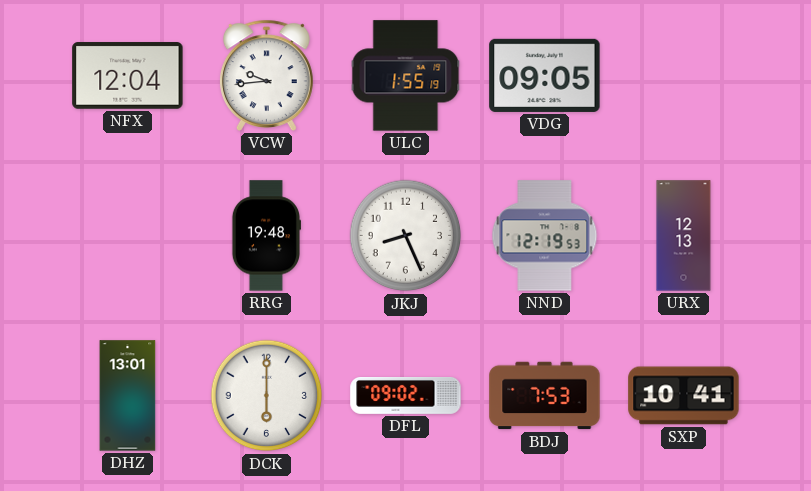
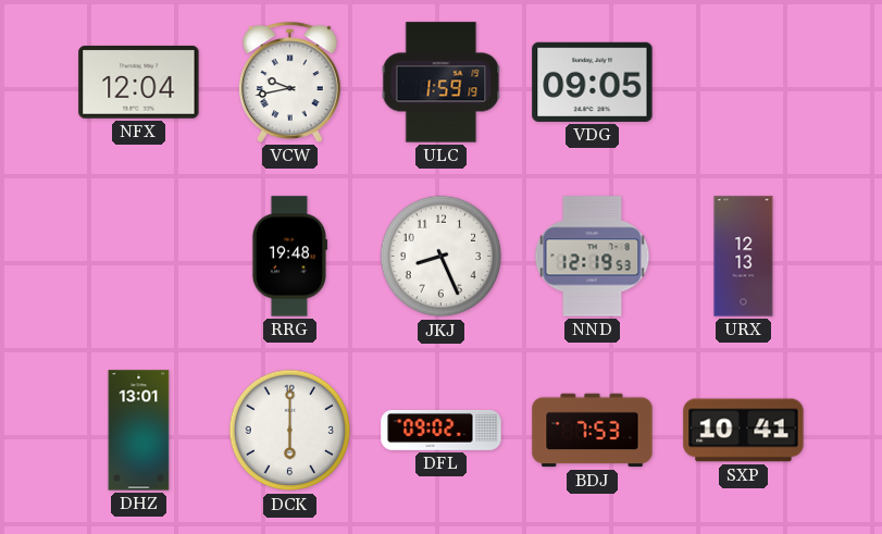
VCW: 9:44 -> 9:43 (289, 82)
ULC: 1:55 -> 1:59 (442, 83)
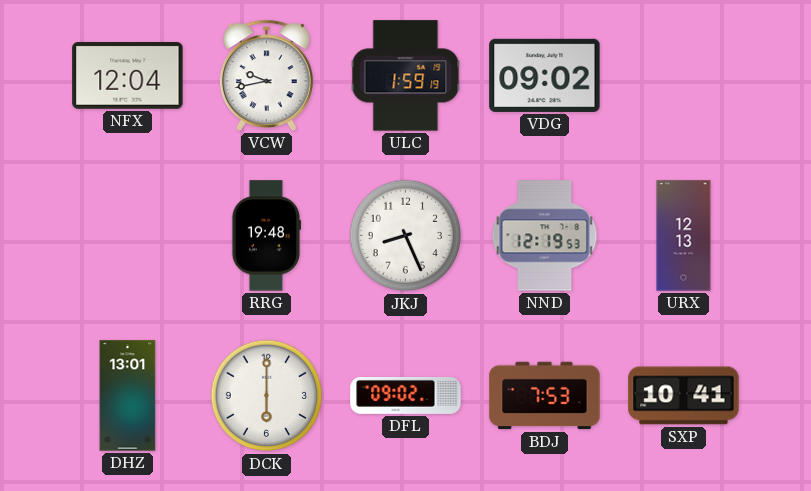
VDG: 09:05 -> 09:02 (545, 75)
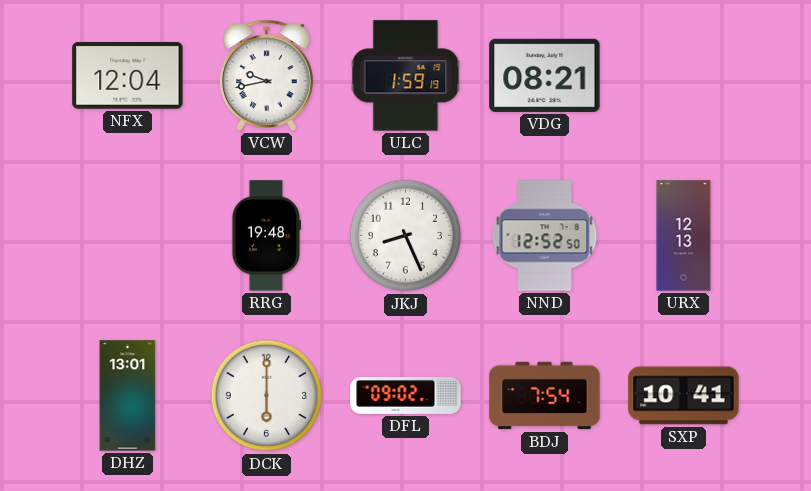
VDG: 09:02 -> 08:21 (545, 75)
NND: 12:19 -> 12:52 (545, 236)
BDJ: 7:53 -> 7:54 (545, 396)
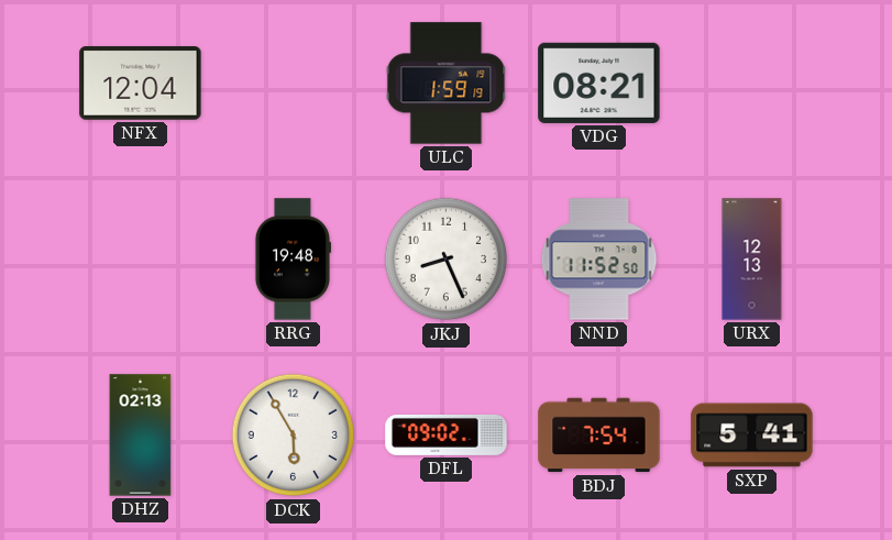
VCW: 9:43 -> none (266, 75)
NND: 12:52 -> 11:52 (599, 260)
DHZ: 13:01 -> 02:13 (141, 436)
DCK: 6:00 -> 5:55 (294, 436)
SXP: 10:41 -> 5:41 (752, 436)
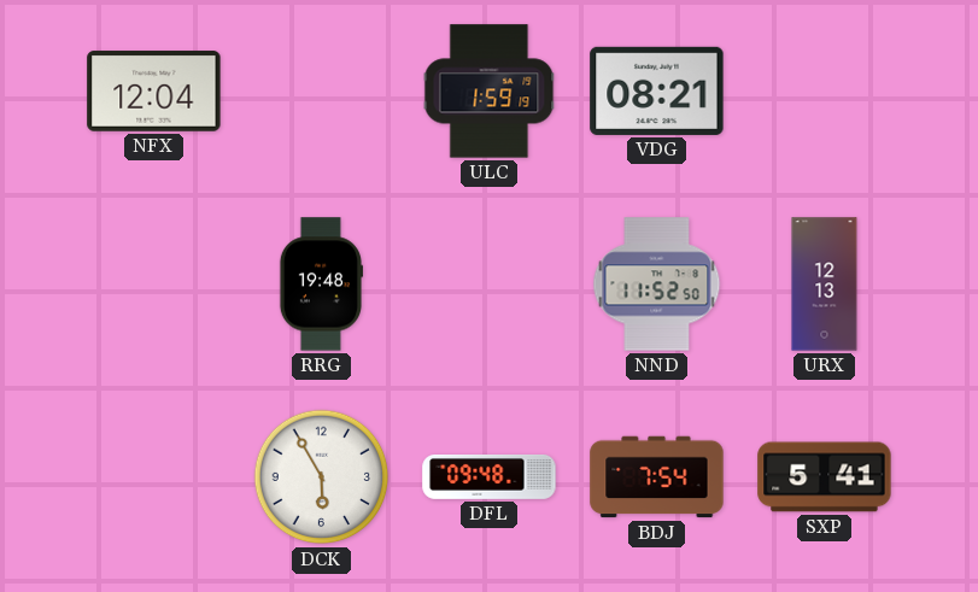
JKJ: 8:26 -> none (447, 260)
DHZ: 02:13 -> none (141, 436)
DFL: 09:02 -> 09:48 (490, 477)
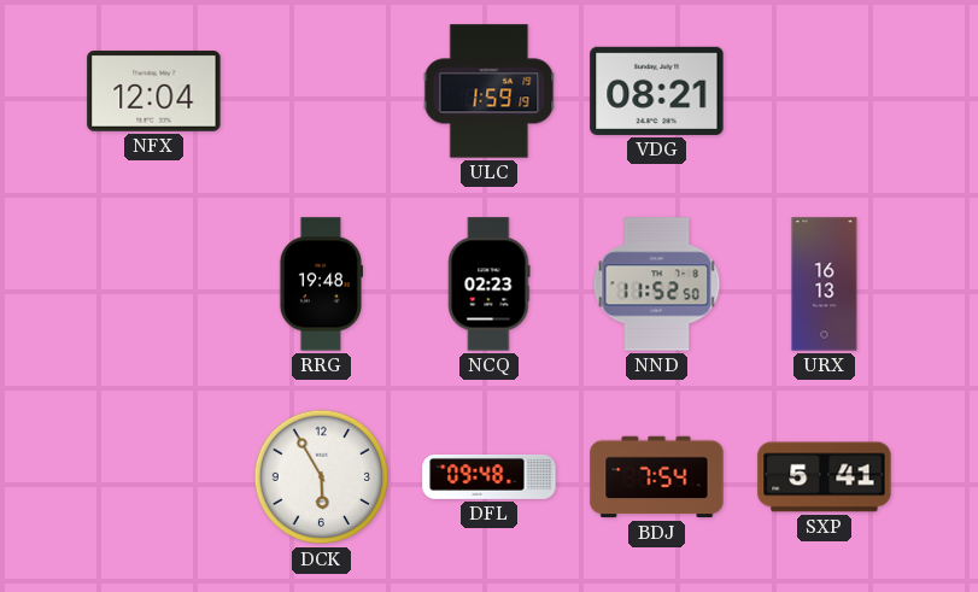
NCQ: none -> 02:23 (490, 285)
URX: 12:13 -> 16:13 (825, 285)
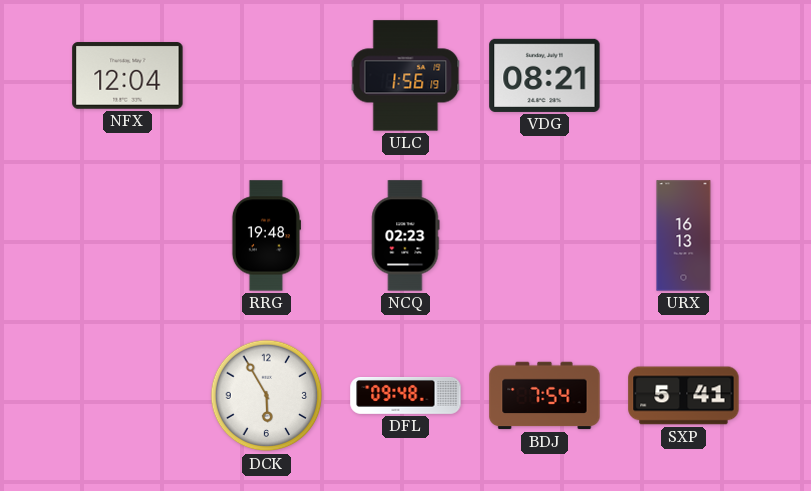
ULC: 1:59 -> 1:56 (406, 76)
NND: 11:52 -> none (657, 285)
